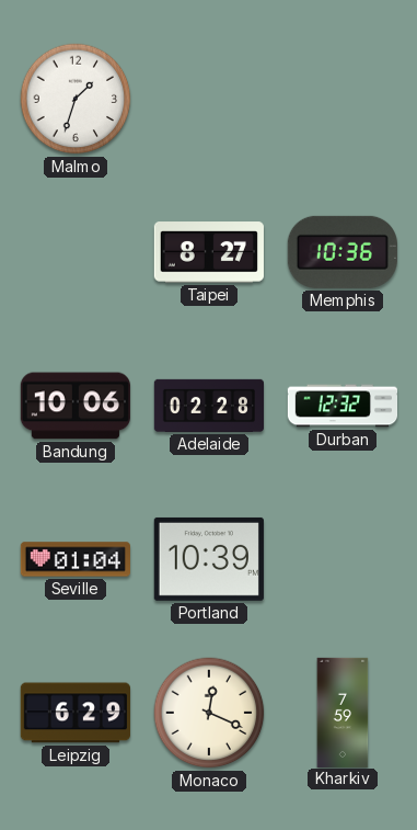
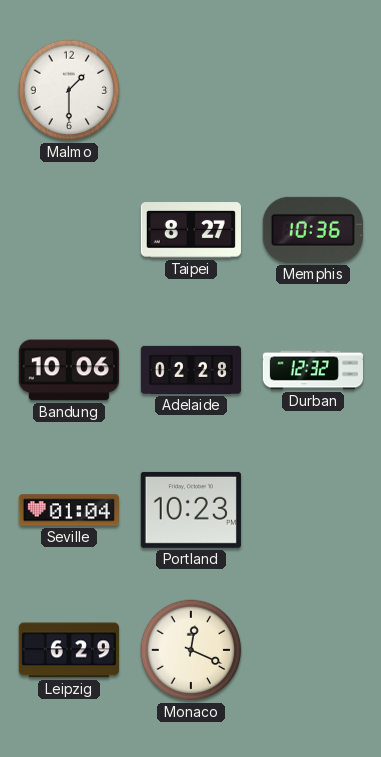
Malmo: 1:33 -> 1:30 (69, 90)
Portland: 10:39 -> 10:23 (191, 510)
Kharkiv: 7:59 -> none (343, 712)
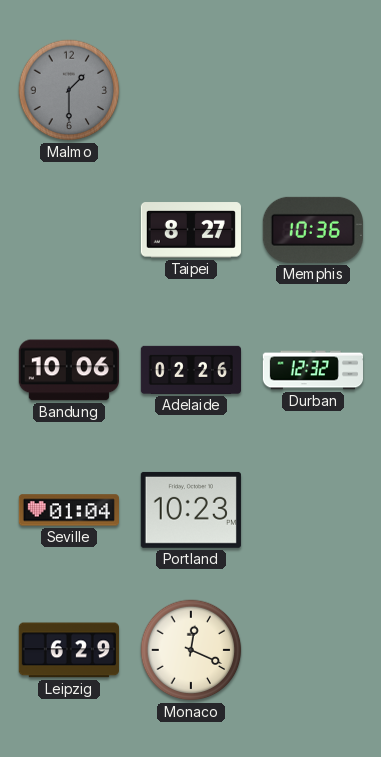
Malmo dial: white -> grey (69, 90)
Adelaide: 02:28 -> 02:26 (190, 370)
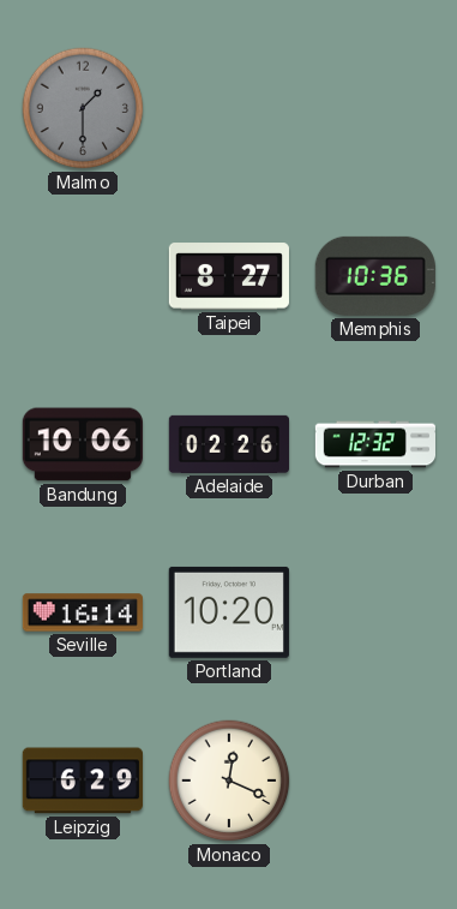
Seville: 01:04 -> 16:14 (83, 612)
Portland: 10:23 -> 10:20 (229, 612)
